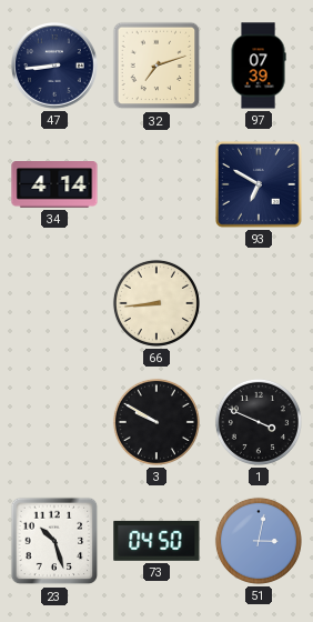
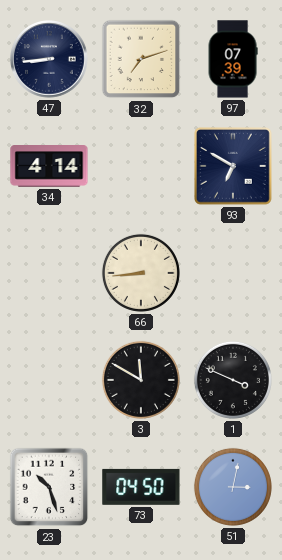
3: 9:50 -> 11:50 (141, 380)
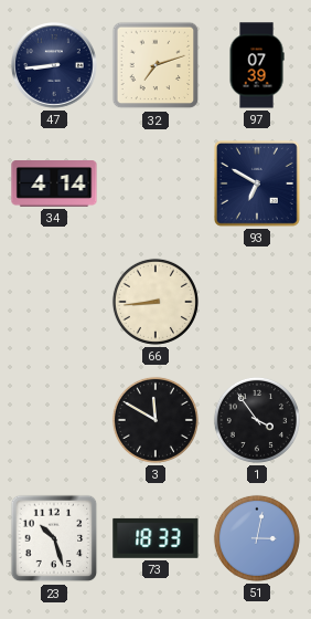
1: 3:49 -> 3:54 (257, 420)
73: 04:50 -> 18:33 (155, 538)
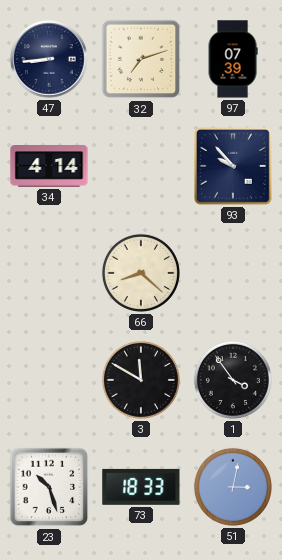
93: 6:50 -> 9:53 (234, 167)
66: 8:44 -> 8:22 (141, 273)
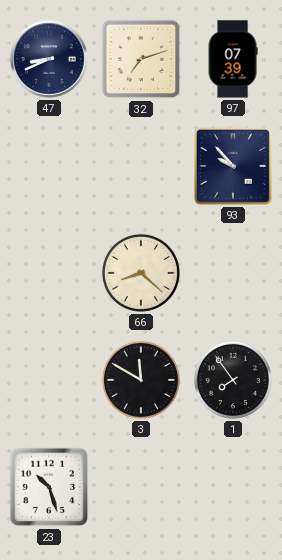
47: 8:44 -> 8:41 (50, 60)
34: 4:14 -> none (49, 167)
1: 3:54 -> 7:54 (233, 380)
73: 18:33 -> none (141, 487)
51: 3:02 -> none (233, 487)
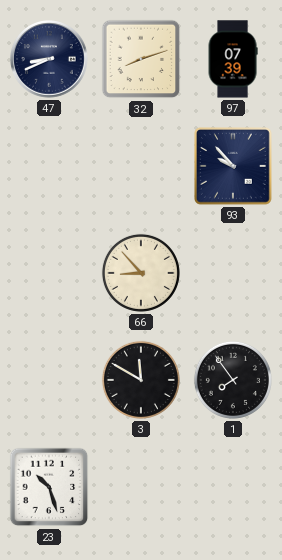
32: 7:12 -> 8:12 (141, 59)
66: 8:22 -> 8:53 (141, 273)
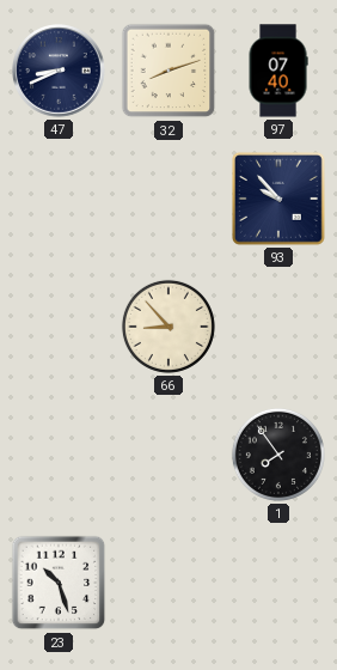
97: 07:39 -> 07:40 (278, 71)
3: 11:50 -> none (141, 380)
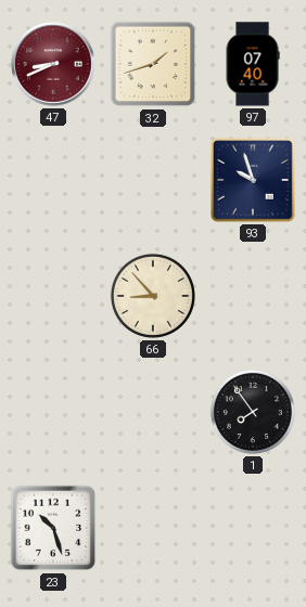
47 dial: navy -> burgundy (54, 65)
32: 8:12 -> 1:42 (153, 64)
93: 9:53 -> 9:57 (254, 181)
